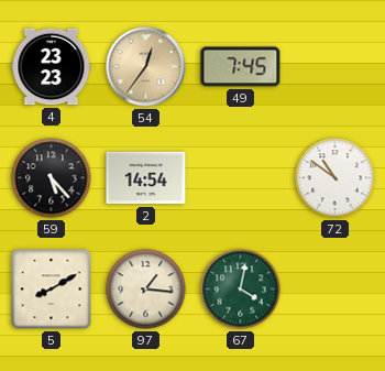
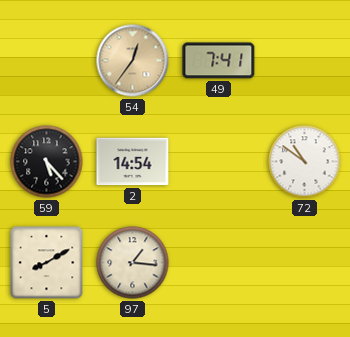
4: 23:23 -> none (52, 67)
49: 7:45 -> 7:41 (219, 61)
67: 4:02 -> none (241, 290)
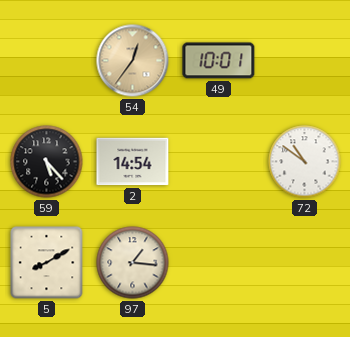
49: 7:41 -> 10:01 (219, 61)
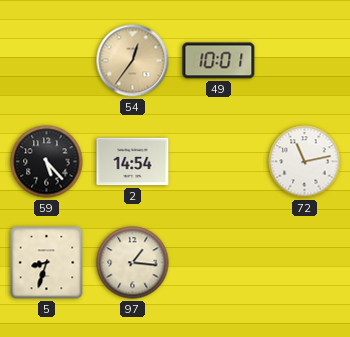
72: 10:51 -> 11:13 (305, 162)
5: 8:10 -> 8:33 (47, 263)
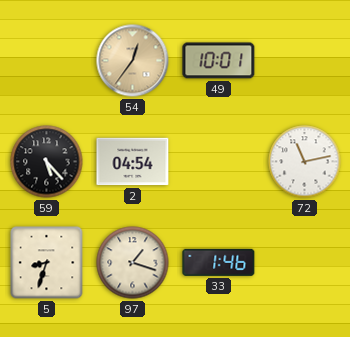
2: 14:54 -> 04:54 (133, 162)
97: 1:16 -> 1:18 (133, 263)
33: none -> 1:46 (219, 262)
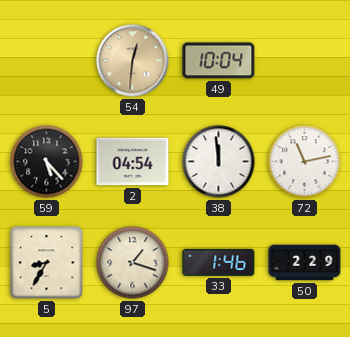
54: 12:36 -> 12:31 (133, 61)
49: 10:01 -> 10:04 (219, 61)
38: none -> 11:59 (219, 162)
5: 8:33 -> 8:35 (47, 263)
50: none -> 2:29 (305, 263)
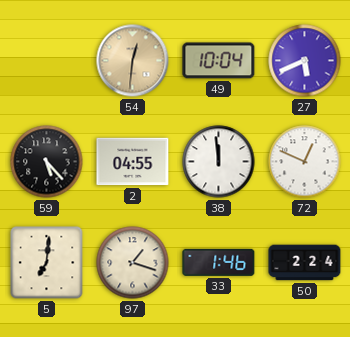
27: none -> 5:41 (305, 61)
2: 04:54 -> 04:55 (133, 162)
72: 11:13 -> 12:49 (305, 162)
5: 8:35 -> 7:01 (47, 263)
50: 2:29 -> 2:24 (305, 263)
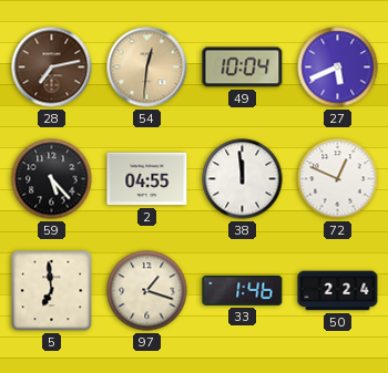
28: none -> 7:13 (52, 68)
5: 7:01 -> 6:59 (52, 291)
